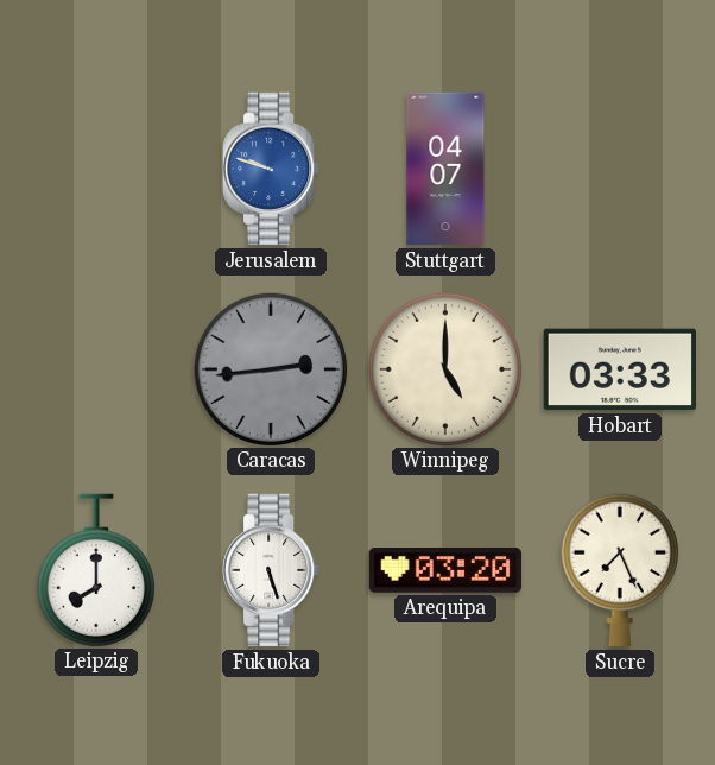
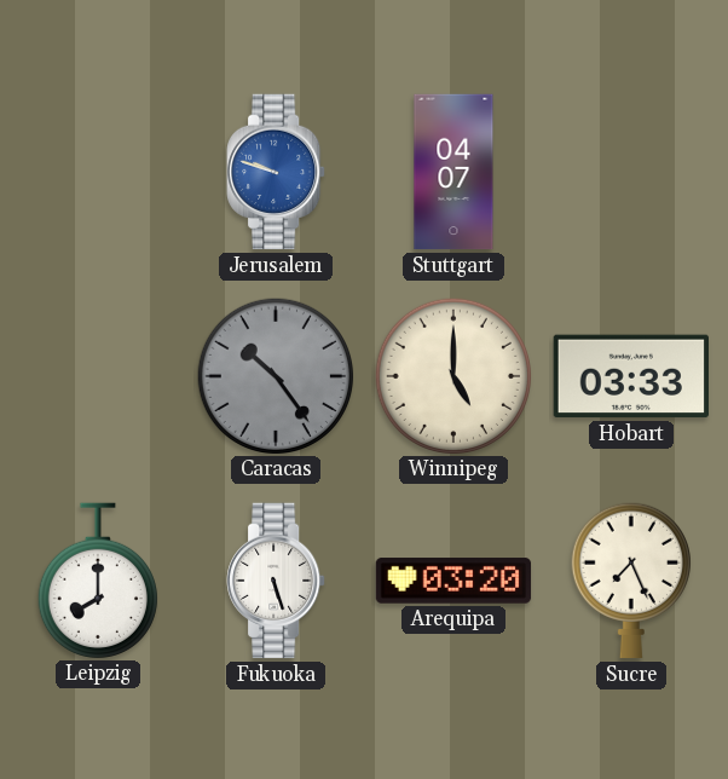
Caracas: 2:44 -> 10:24 (275, 375)
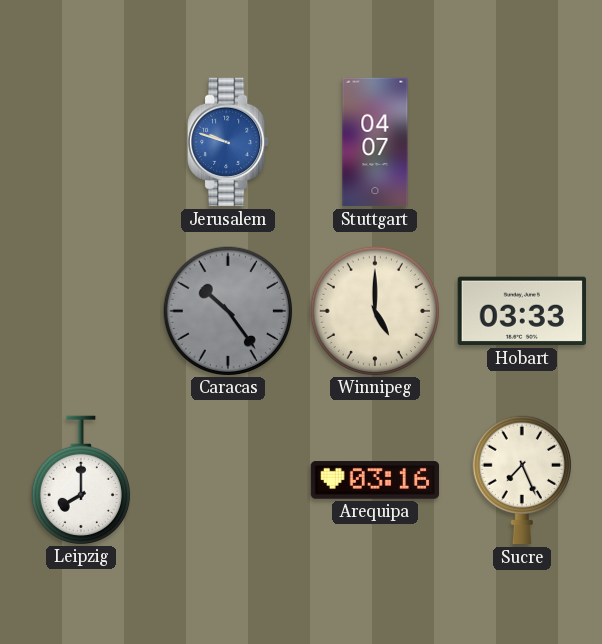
Fukuoka: 5:27 -> none (276, 581)
Arequipa: 03:20 -> 03:16 (375, 480)
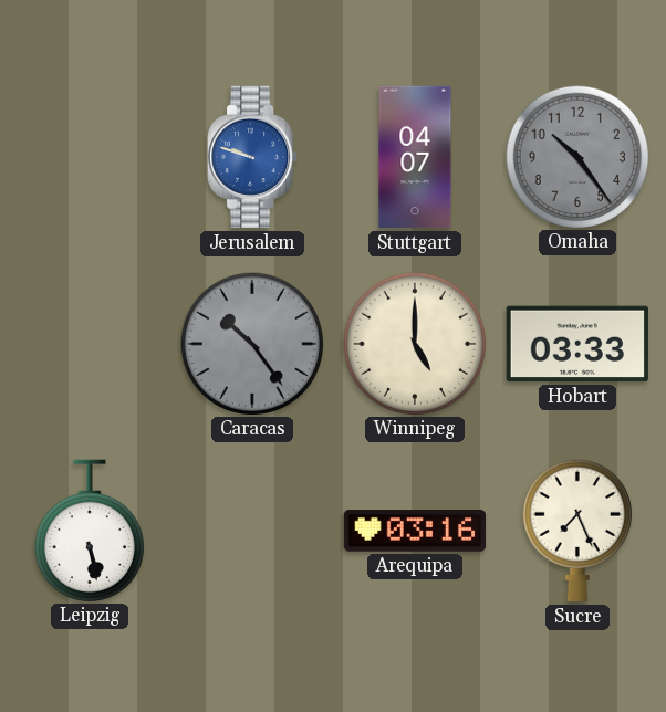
Omaha: none -> 10:24 (576, 156)
Leipzig: 8:00 -> 5:28 (90, 531)
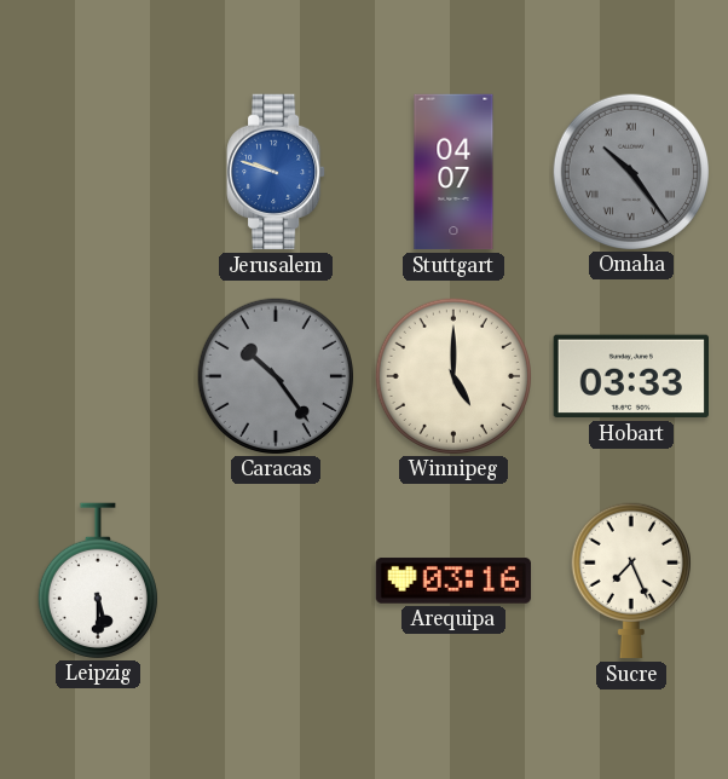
Omaha numerals: Arabic -> Roman (630, 171)
Leipzig: 5:28 -> 5:30 (98, 581)
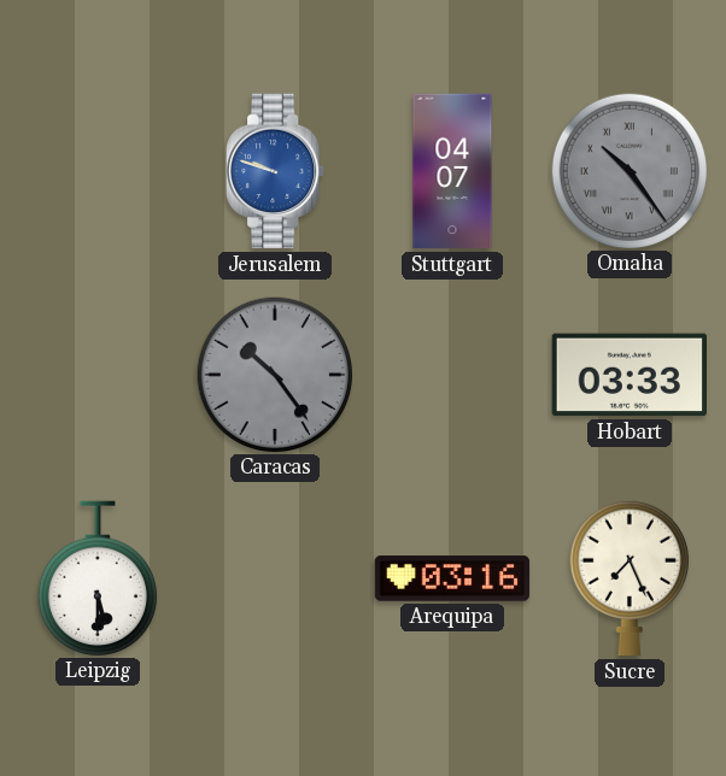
Winnipeg: 5:00 -> none (452, 375)
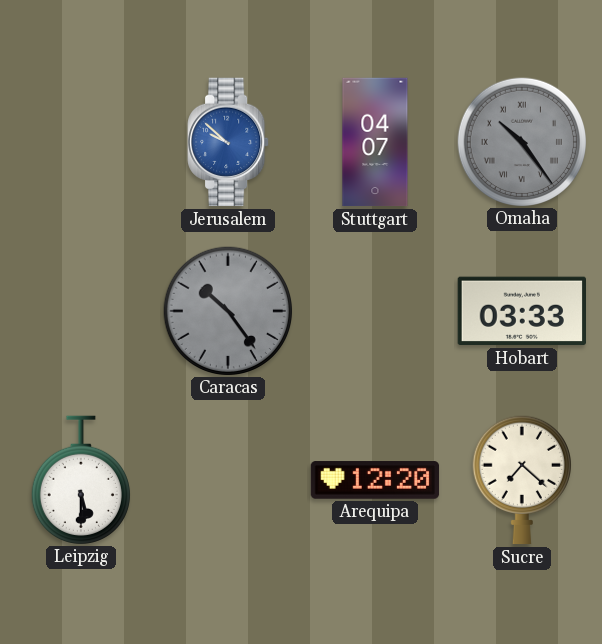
Jerusalem: 9:48 -> 9:52 (228, 142)
Arequipa: 03:16 -> 12:20 (375, 480)
Sucre: 7:26 -> 7:22 (522, 480)
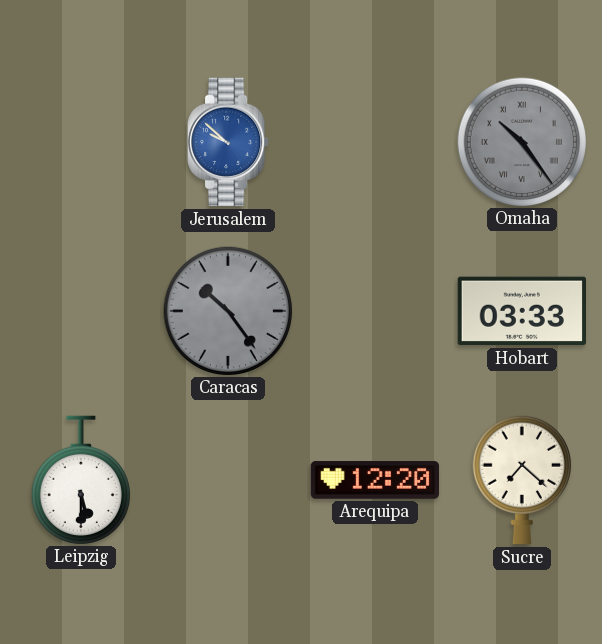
Stuttgart: 04:07 -> none (375, 142)
